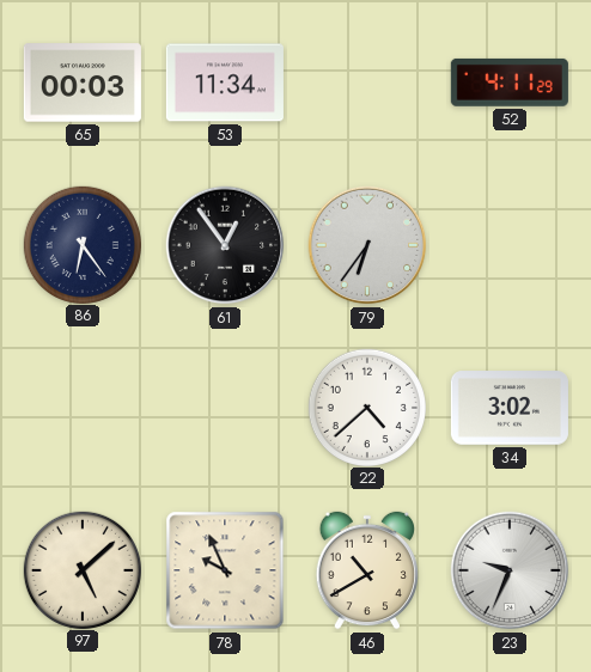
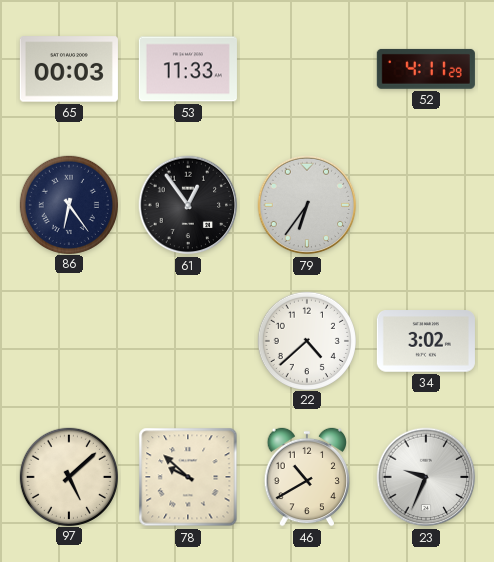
53: 11:34 -> 11:33 (188, 69)
78: 9:56 -> 9:52 (188, 477)
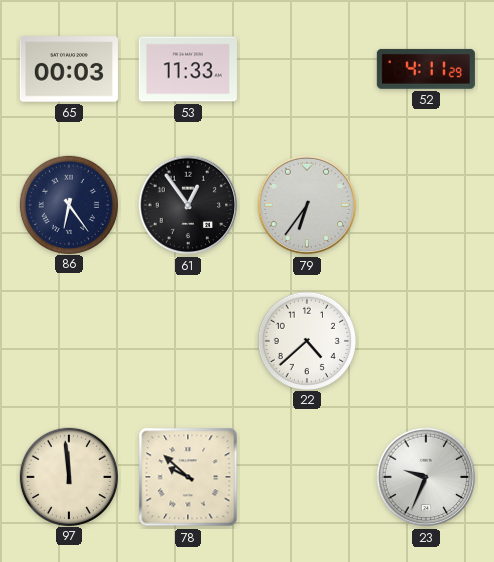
34: 3:02 -> none (426, 341)
97: 5:08 -> 11:59 (68, 476)
46: 10:40 -> none (307, 477)
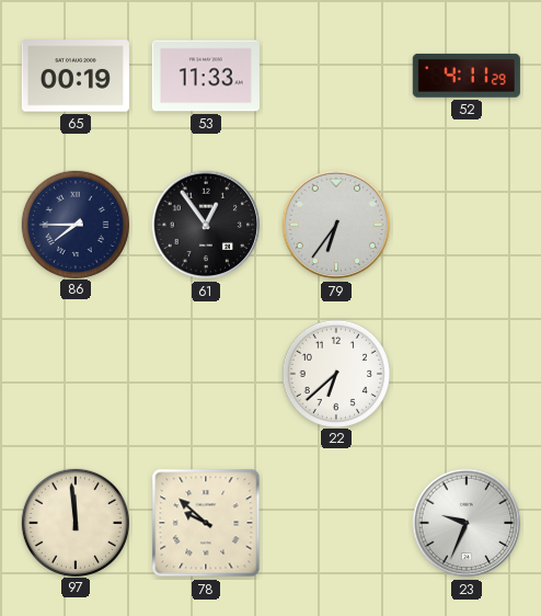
65: 00:03 -> 00:19 (76, 76)
86: 6:24 -> 7:45 (74, 224)
22: 4:38 -> 6:38 (335, 373)
